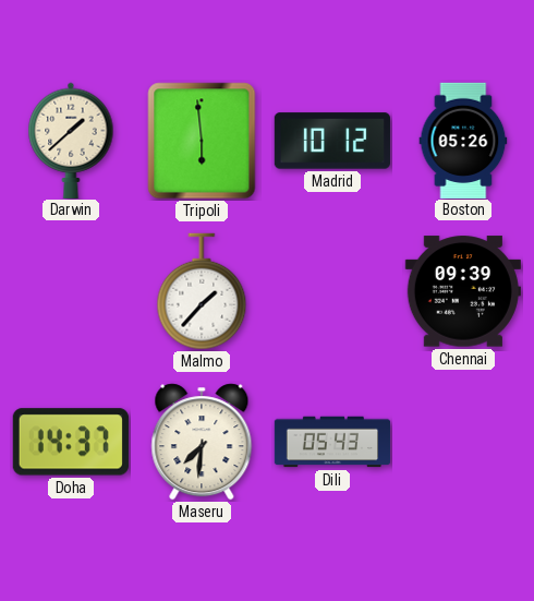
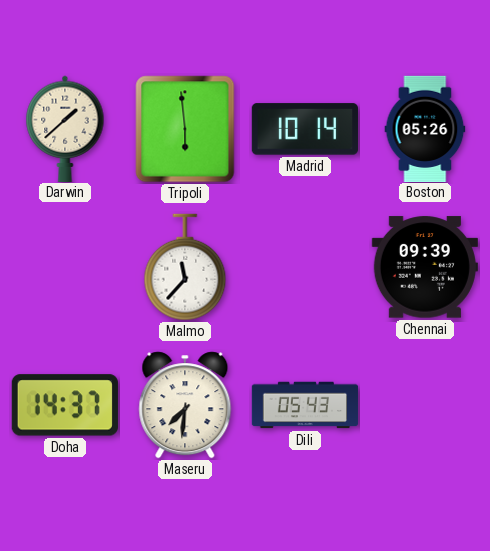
Madrid: 10:12 -> 10:14 (305, 129)
Malmo: 1:37 -> 11:37 (185, 267)
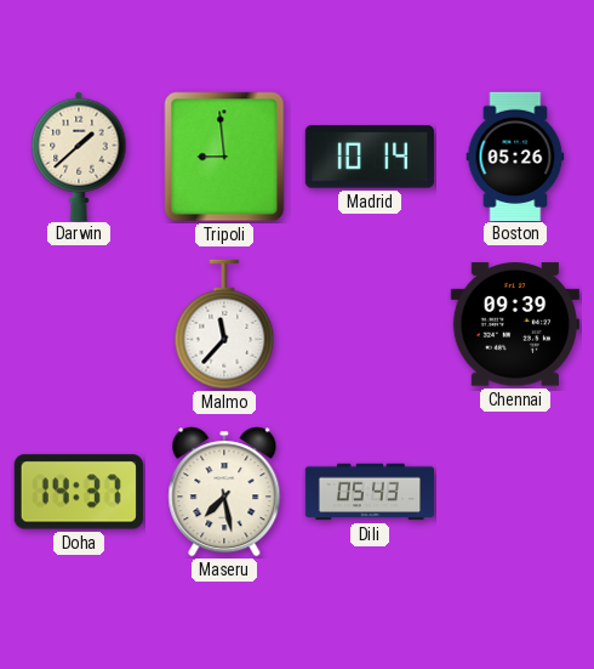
Tripoli: 5:59 -> 8:59 (224, 157)
Maseru: 7:31 -> 7:28 (224, 492)
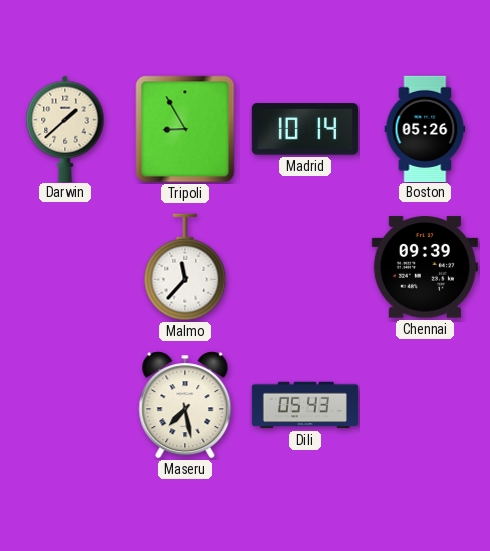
Tripoli: 8:59 -> 8:55 (185, 129)
Doha: 14:37 -> none (79, 492)
